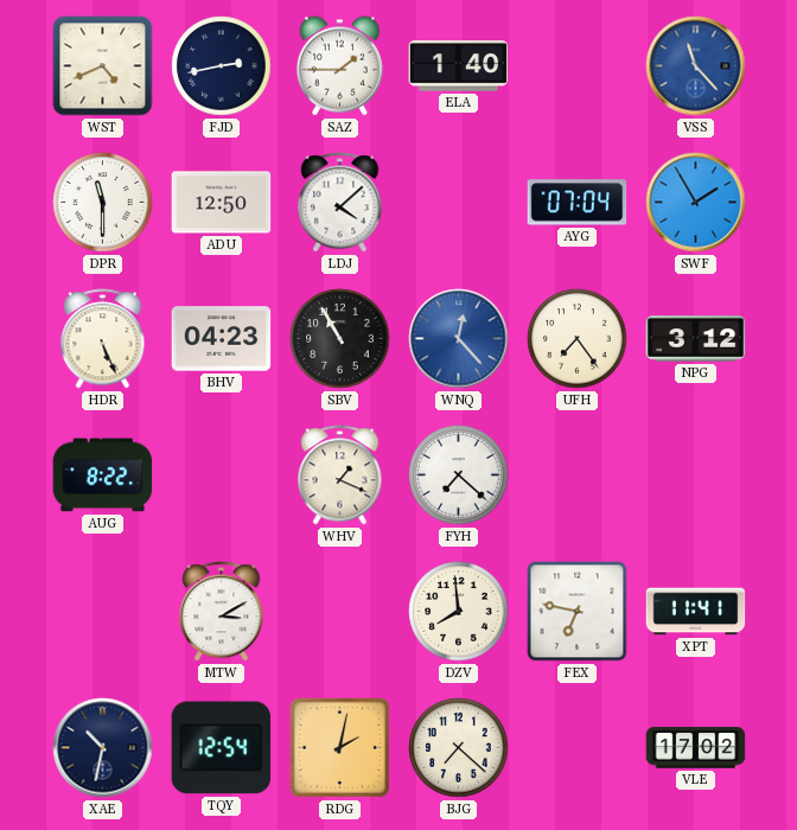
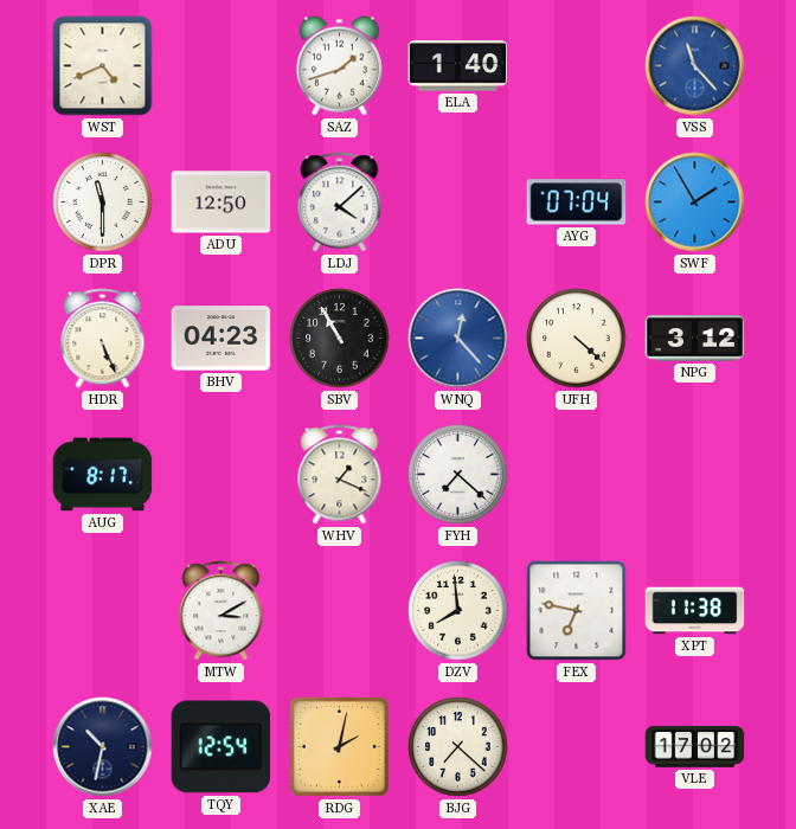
FJD: 2:43 -> none (222, 66)
SAZ: 1:45 -> 1:42 (339, 66)
UFH: 7:24 -> 4:22 (577, 339)
AUG: 8:22 -> 8:17 (103, 475)
XPT: 11:41 -> 11:38 (695, 611)
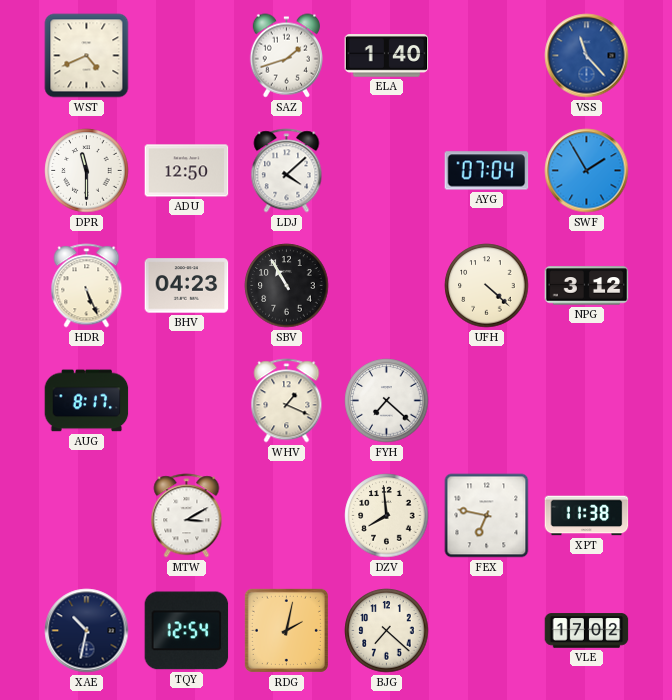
WNQ: 12:23 -> none (458, 339)
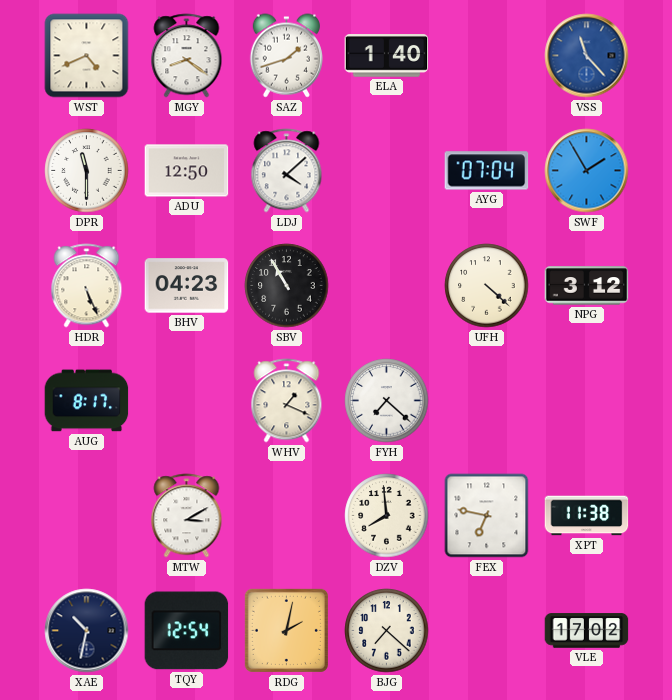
MGY: none -> 8:21 (187, 56)
